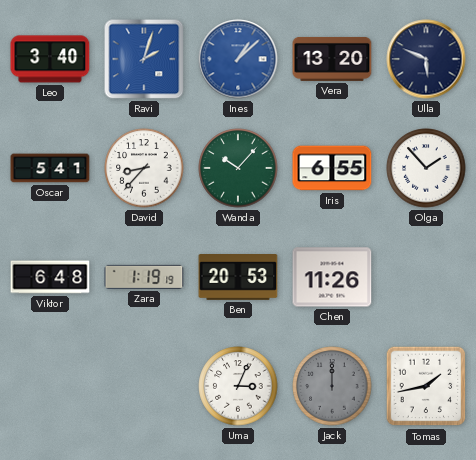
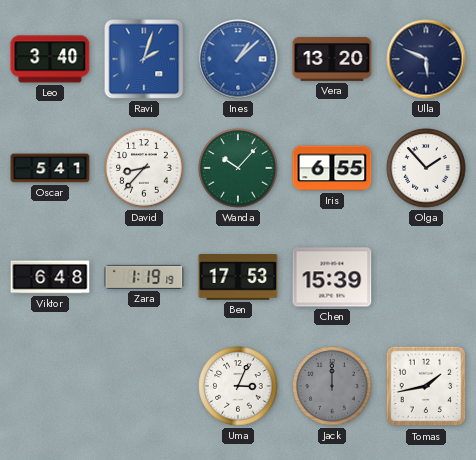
Ben: 20:53 -> 17:53 (238, 278)
Chen: 11:26 -> 15:39 (332, 277)
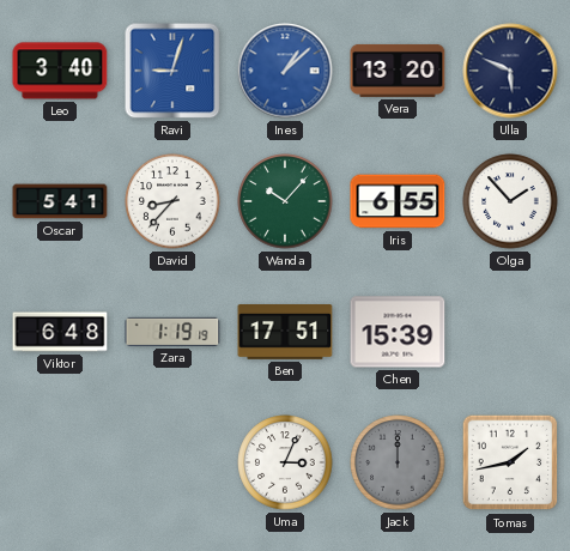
Ravi: 2:03 -> 9:03 (172, 71)
Ben: 17:53 -> 17:51 (285, 333)
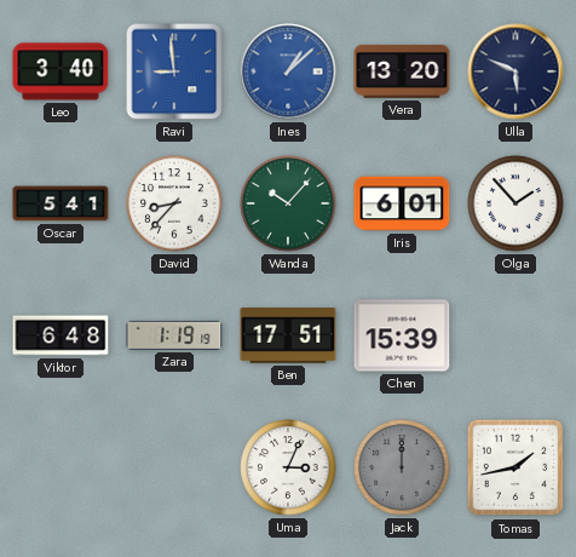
Ravi: 9:03 -> 8:59 (174, 71)
Iris: 6:55 -> 6:01 (402, 203)
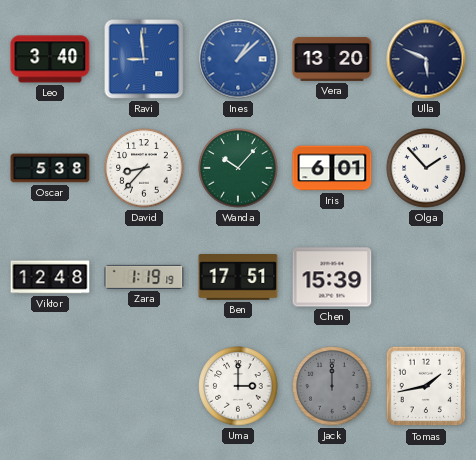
Oscar: 5:41 -> 5:38 (50, 168)
Viktor: 6:48 -> 12:48 (50, 277)
Uma: 3:04 -> 3:00 (238, 386)
